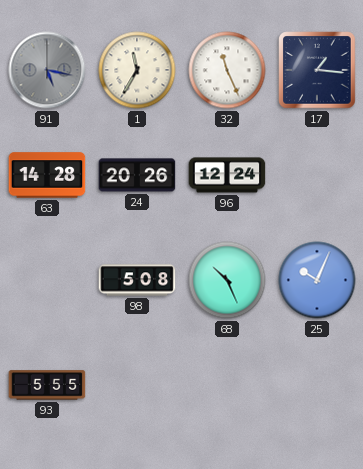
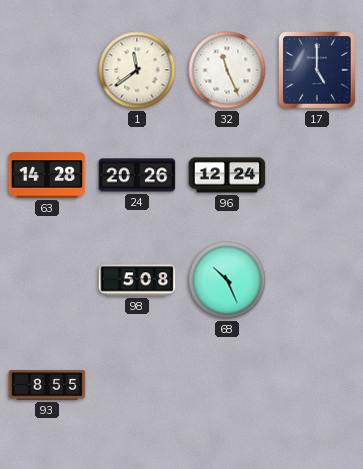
91: 5:17 -> none (47, 70)
1: 11:35 -> 11:39 (137, 70)
17: 1:16 -> 5:00 (317, 70)
25: 10:04 -> none (317, 280)
93: 5:55 -> 8:55 (47, 385)
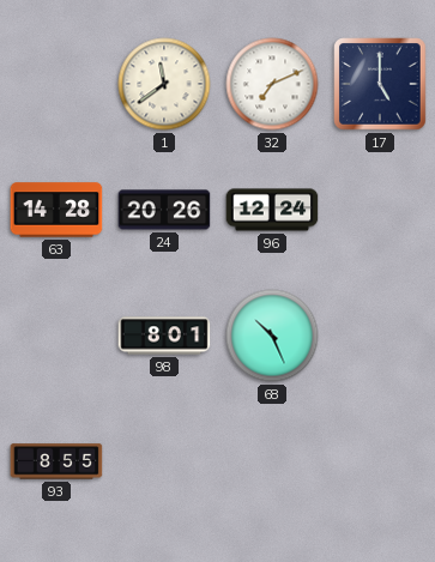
32: 11:26 -> 7:11 (272, 84)
98: 5:08 -> 8:01 (164, 336)
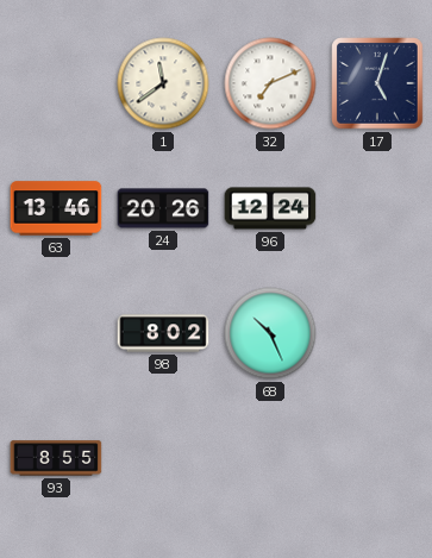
17: 5:00 -> 5:03 (377, 83)
63: 14:28 -> 13:46 (56, 208)
98: 8:01 -> 8:02 (163, 333)
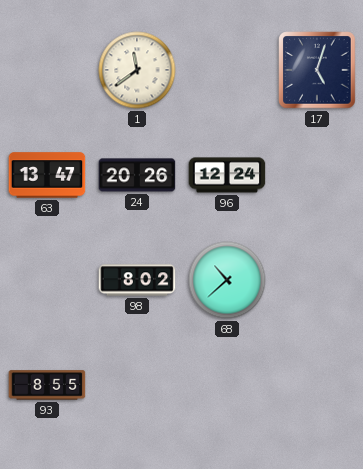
32: 7:11 -> none (270, 83)
63: 13:46 -> 13:47 (47, 175)
68: 10:26 -> 10:38 (227, 280)
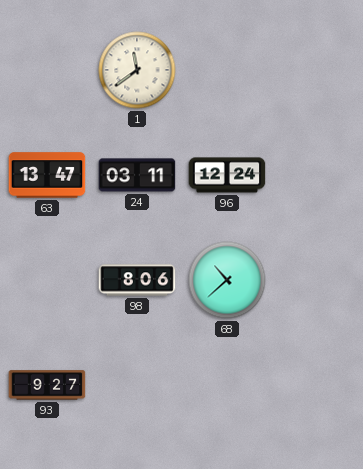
17: 5:03 -> none (317, 70)
24: 20:26 -> 03:11 (137, 175)
98: 8:02 -> 8:06 (137, 280)
93: 8:55 -> 9:27 (47, 385)
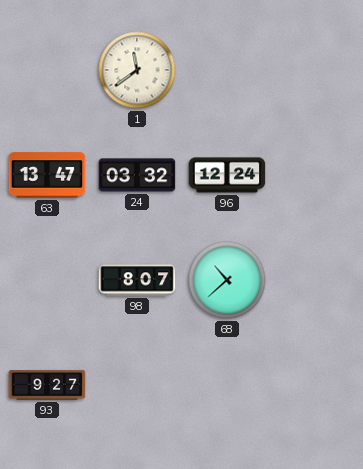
24: 03:11 -> 03:32 (137, 175)
98: 8:06 -> 8:07 (137, 280)
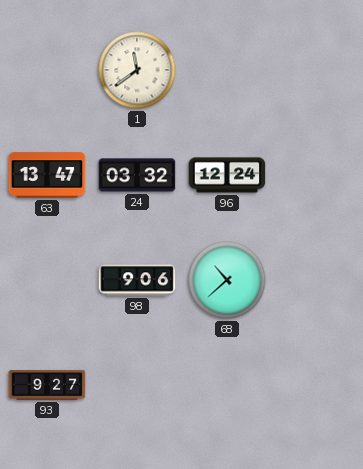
98: 8:07 -> 9:06 (137, 280)
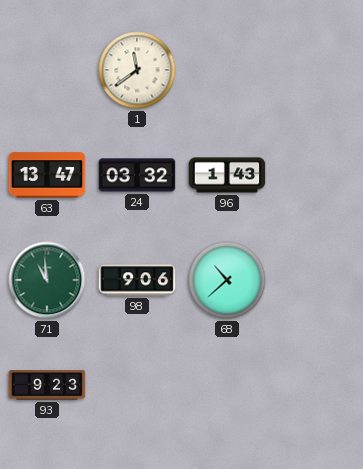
96: 12:24 -> 1:43 (227, 175)
71: none -> 10:59 (47, 280)
93: 9:27 -> 9:23 (47, 385)
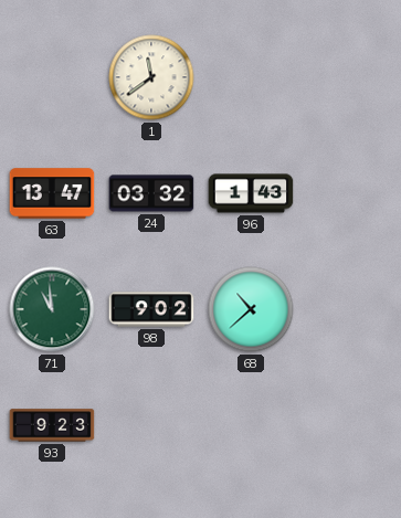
98: 9:06 -> 9:02 (151, 309)
